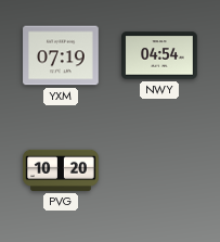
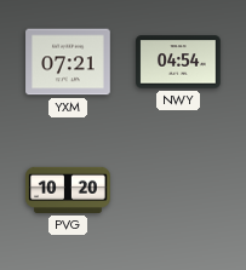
YXM: 07:19 -> 07:21 (68, 62)
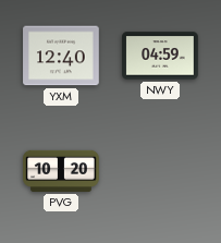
YXM: 07:21 -> 12:40 (61, 56)
NWY: 04:54 -> 04:59 (160, 56)
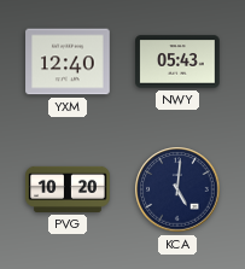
NWY: 04:59 -> 05:43 (177, 62)
KCA: none -> 5:01 (177, 189)
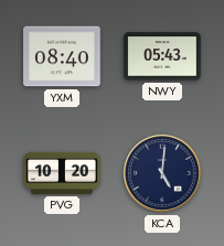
YXM: 12:40 -> 08:40 (62, 56)
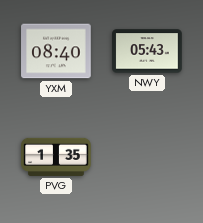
PVG: 10:20 -> 1:35 (56, 157)
KCA: 5:01 -> none (162, 173)
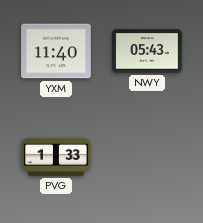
YXM: 08:40 -> 11:40 (56, 51)
PVG: 1:35 -> 1:33 (56, 157)
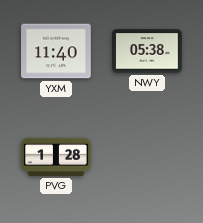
NWY: 05:43 -> 05:38 (147, 51)
PVG: 1:33 -> 1:28 (56, 157)
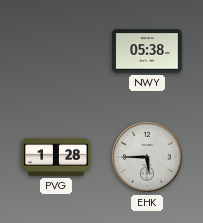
YXM: 11:40 -> none (56, 51)
EHK: none -> 5:45 (147, 157)
